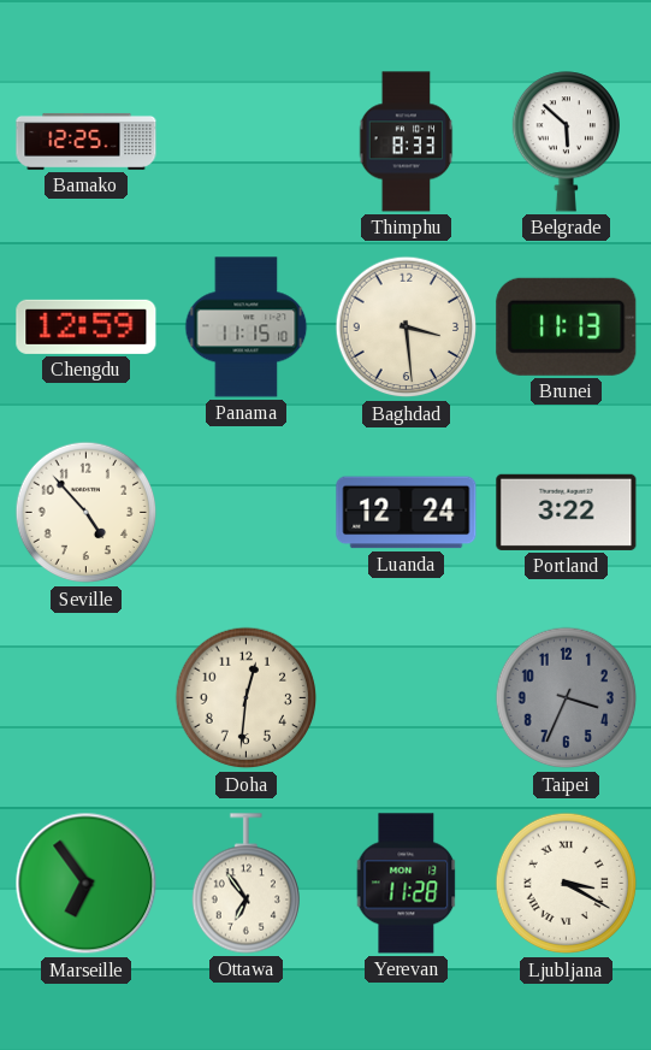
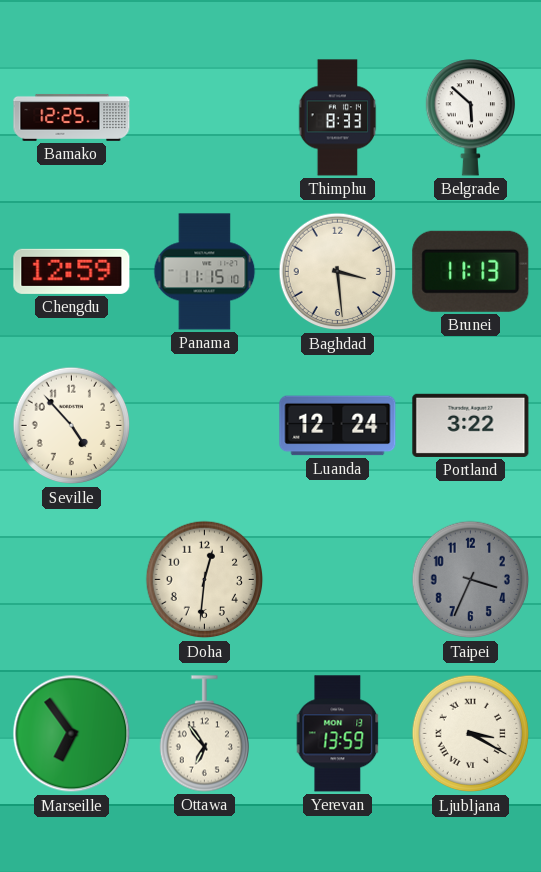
Yerevan: 11:28 -> 13:59 (338, 734)
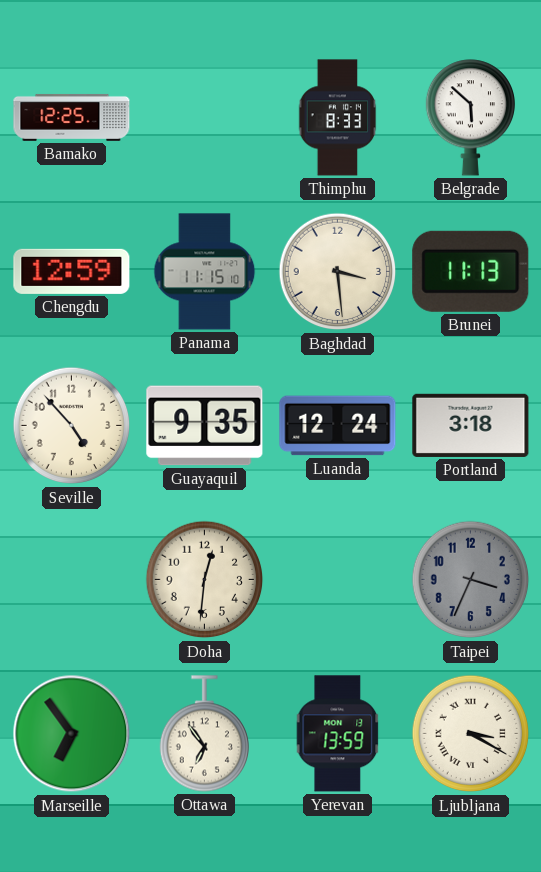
Guayaquil: none -> 9:35 (205, 426)
Portland: 3:22 -> 3:18 (471, 425)
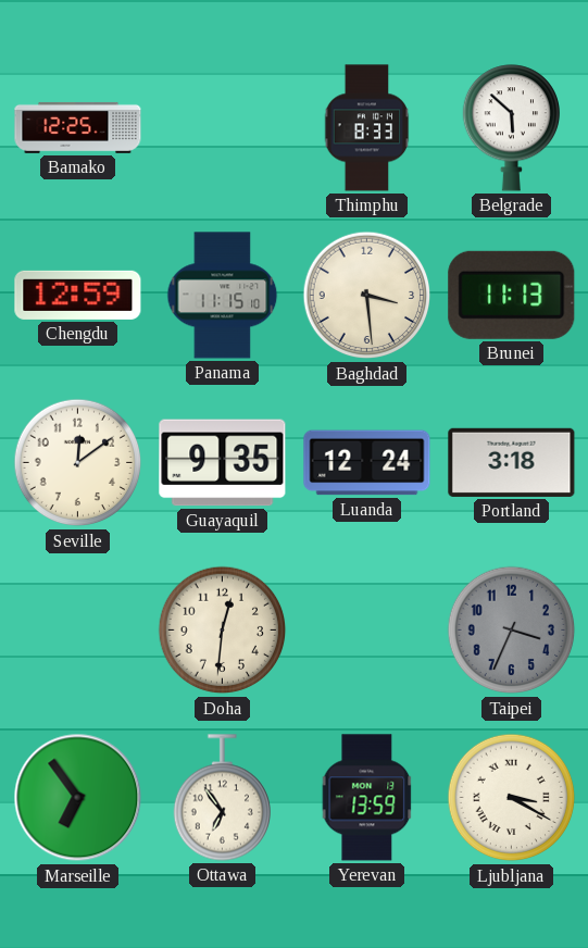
Seville: 4:53 -> 12:09 (78, 463)
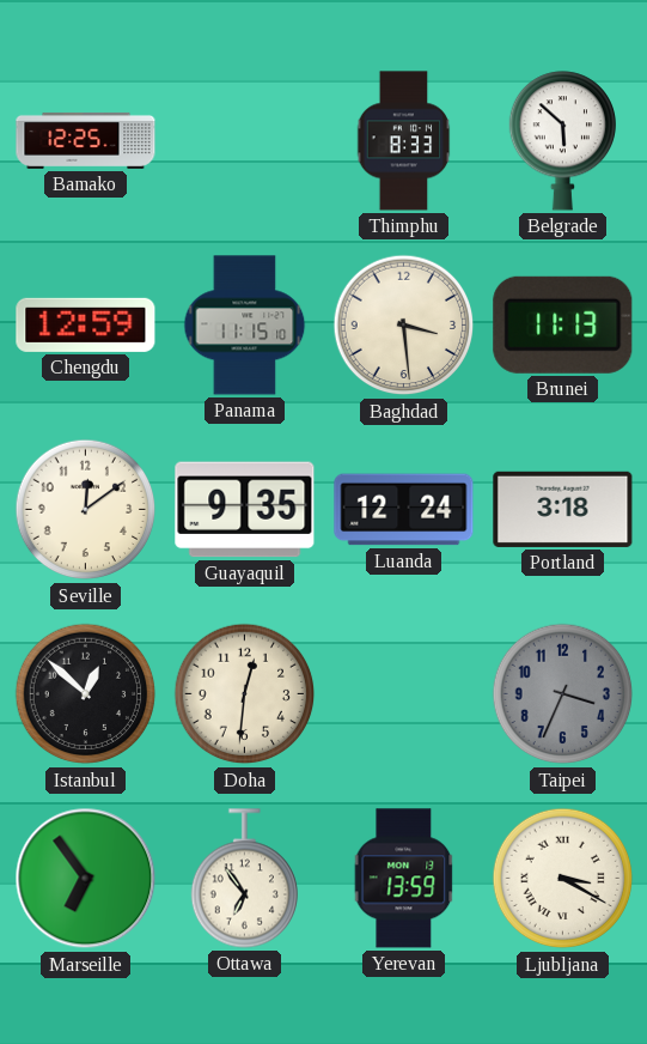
Istanbul: none -> 12:52 (86, 694)
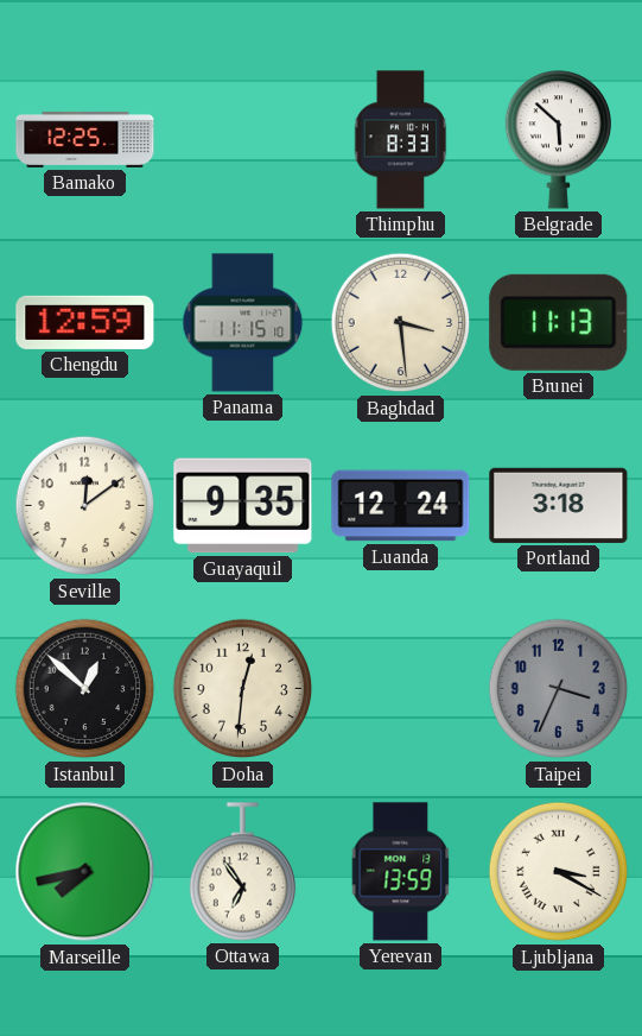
Marseille: 6:54 -> 7:43 (85, 872)
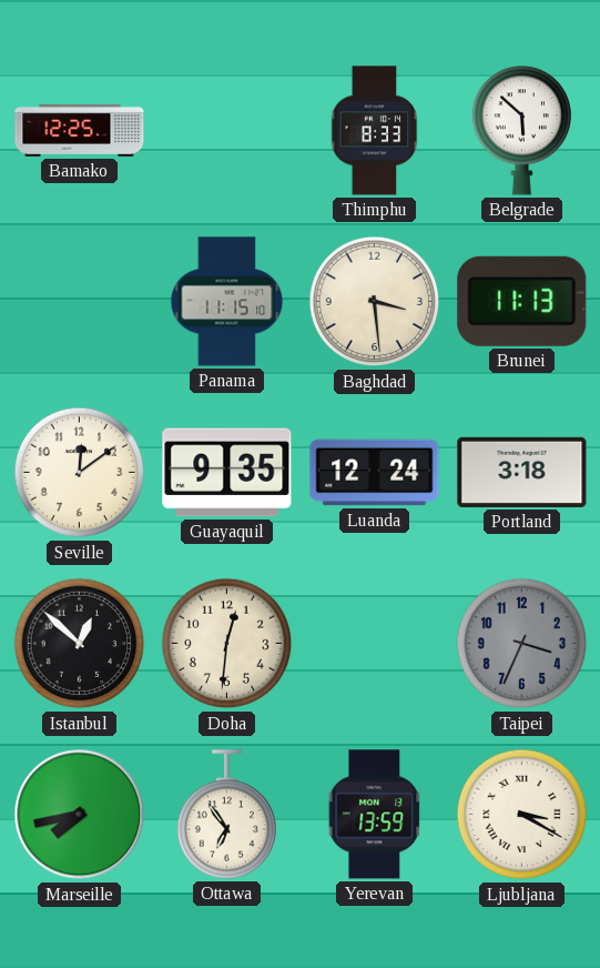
Chengdu: 12:59 -> none (85, 322)
